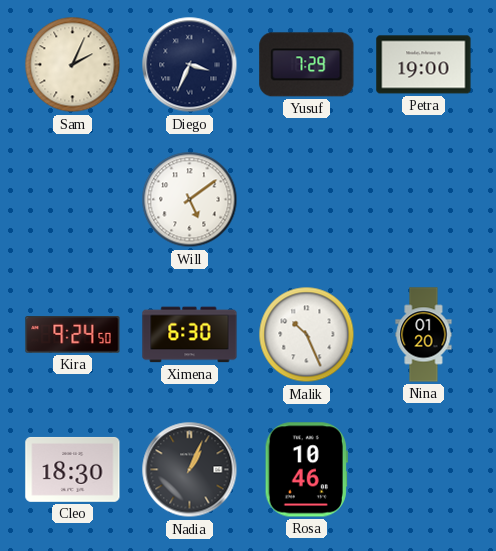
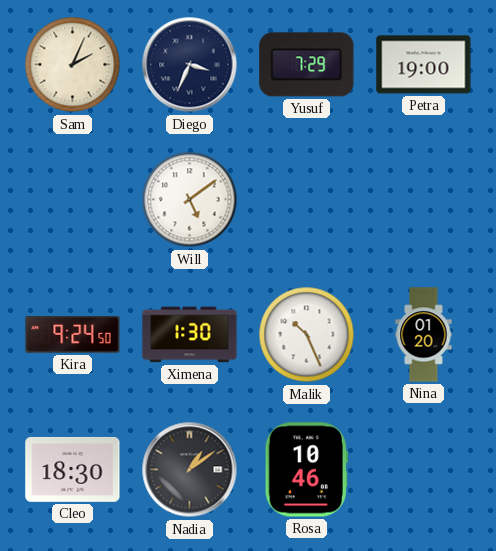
Ximena: 6:30 -> 1:30 (190, 335)
Nadia: 1:04 -> 1:09 (190, 470)
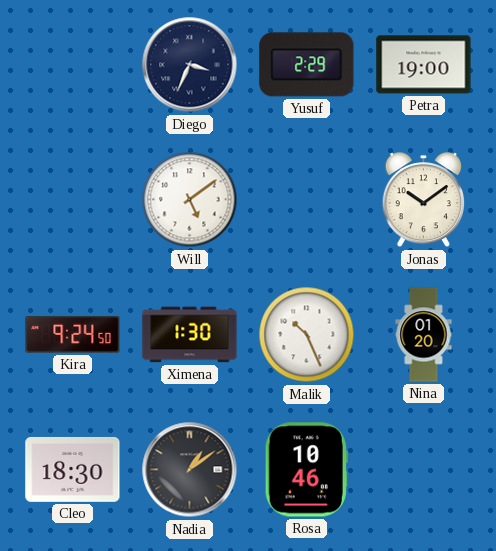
Sam: 2:04 -> none (73, 65)
Yusuf: 7:29 -> 2:29 (307, 65)
Jonas: none -> 10:09 (424, 200)
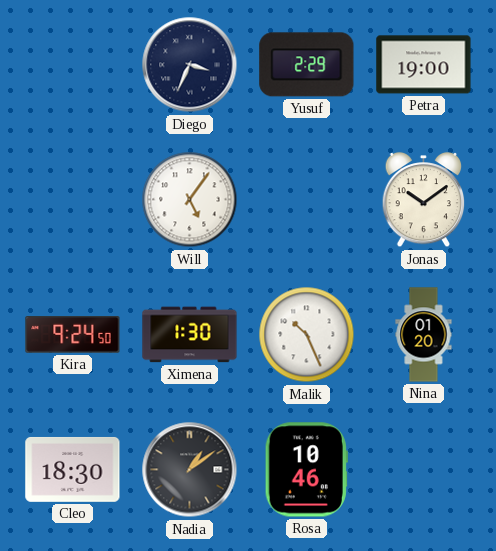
Will: 5:09 -> 5:06 (190, 200)
